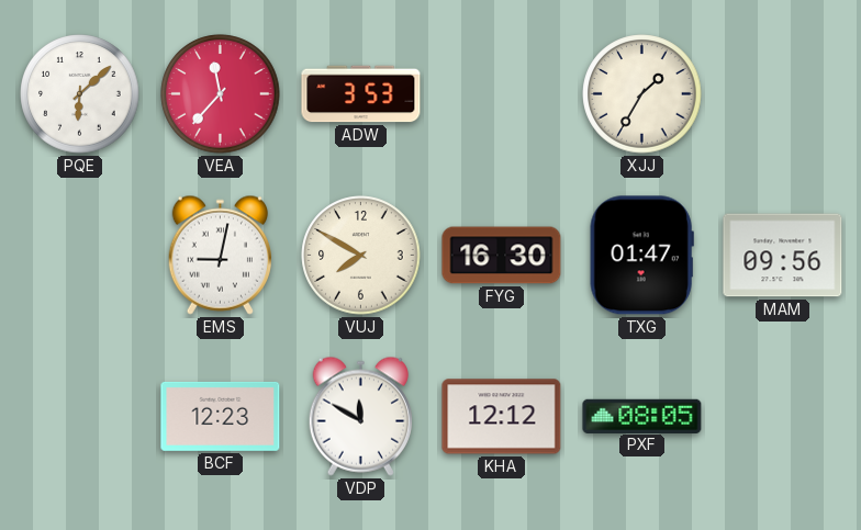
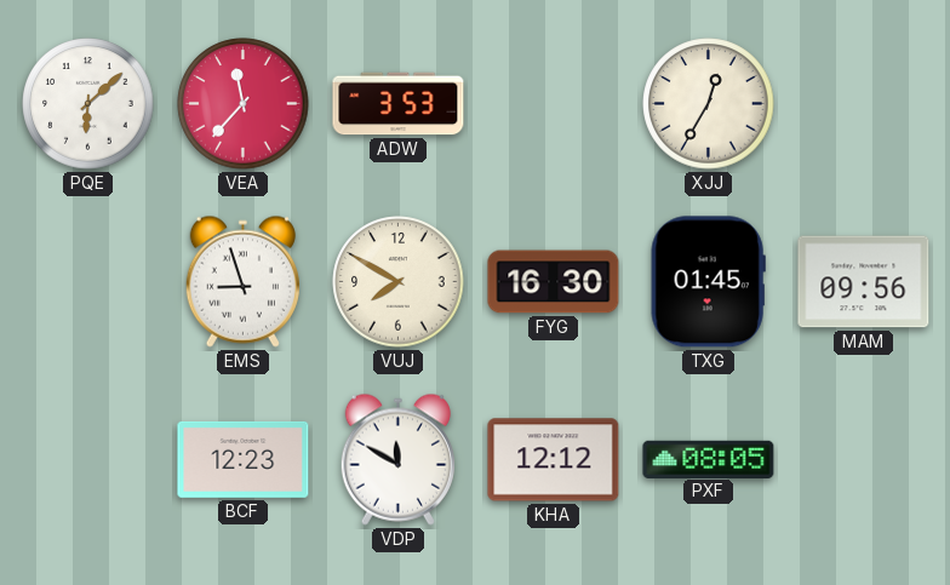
XJJ: 1:35 -> 12:35 (709, 104)
EMS: 9:02 -> 8:57 (242, 281)
TXG: 01:47 -> 01:45 (708, 282)
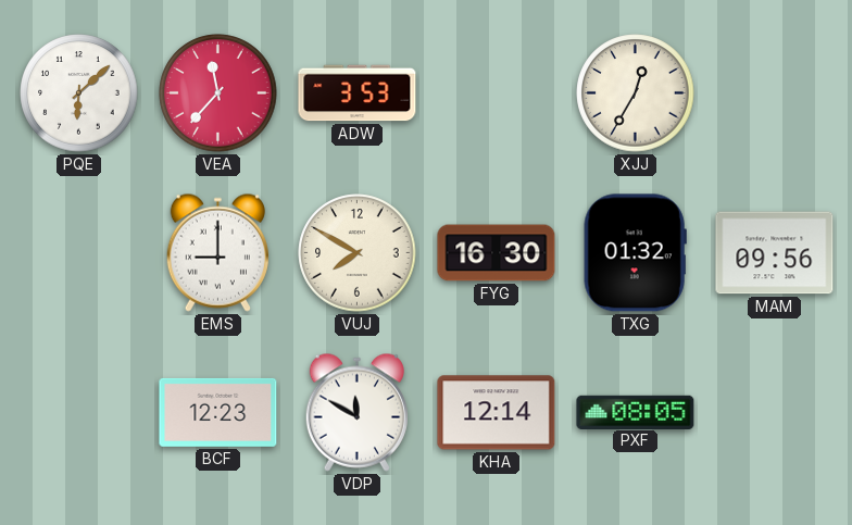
EMS: 8:57 -> 9:00 (217, 252)
TXG: 01:45 -> 01:32 (635, 253)
KHA: 12:12 -> 12:14 (497, 413)
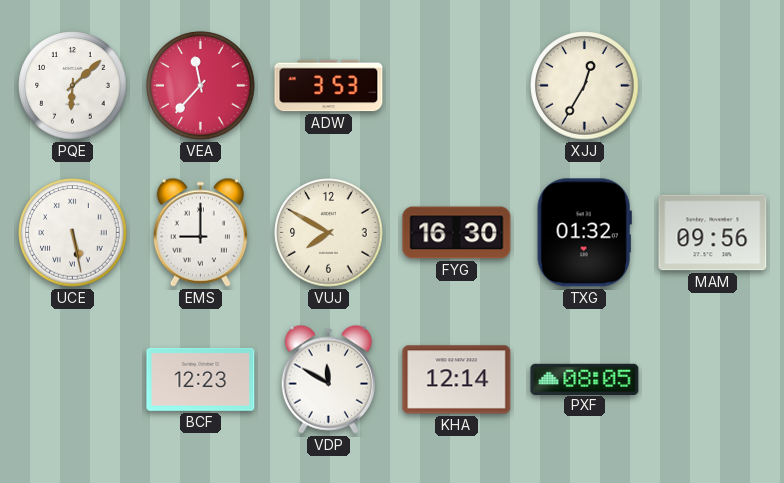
UCE: none -> 5:28 (73, 233)
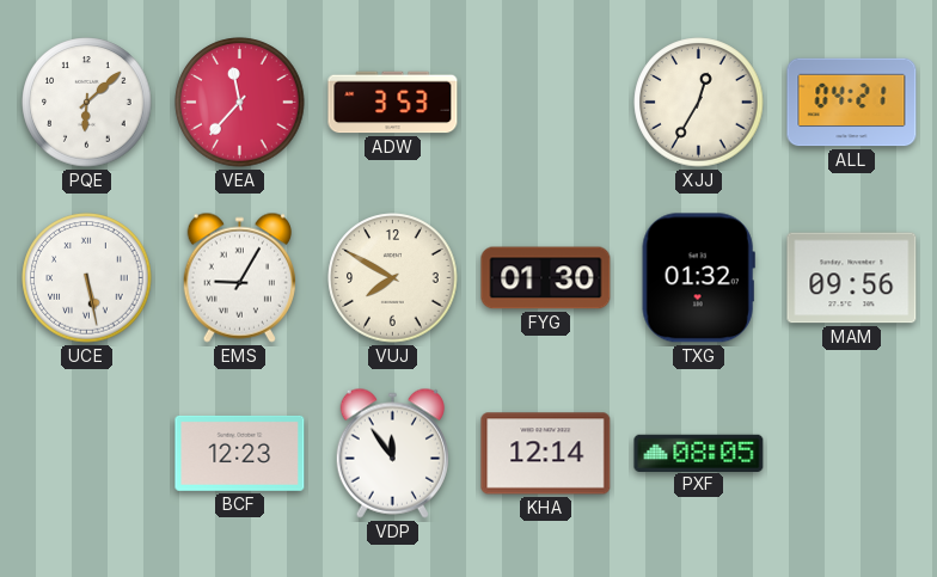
ALL: none -> 04:21 (852, 103)
EMS: 9:00 -> 9:05 (239, 277)
FYG: 16:30 -> 01:30 (546, 278)
VDP: 11:50 -> 11:54 (392, 453)
